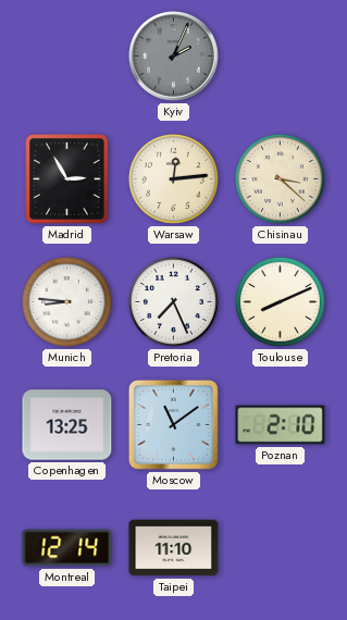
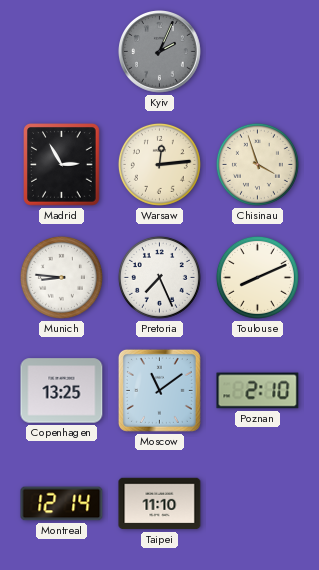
Chisinau: 3:22 -> 3:57 (257, 164)
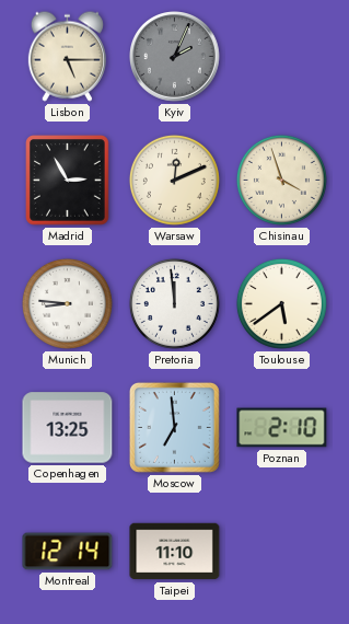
Lisbon: none -> 5:15 (67, 56)
Warsaw: 12:14 -> 12:11 (174, 180)
Pretoria: 7:26 -> 11:59 (174, 303)
Toulouse: 8:11 -> 5:39 (281, 303)
Moscow: 11:09 -> 6:59 (174, 427)
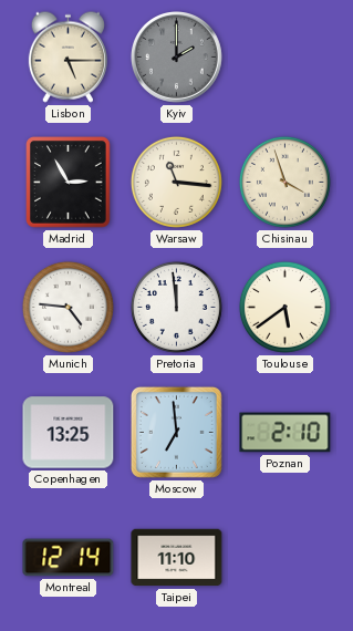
Kyiv: 2:04 -> 2:00 (177, 58)
Warsaw: 12:11 -> 11:16 (176, 182)
Munich: 8:46 -> 4:46 (68, 307)
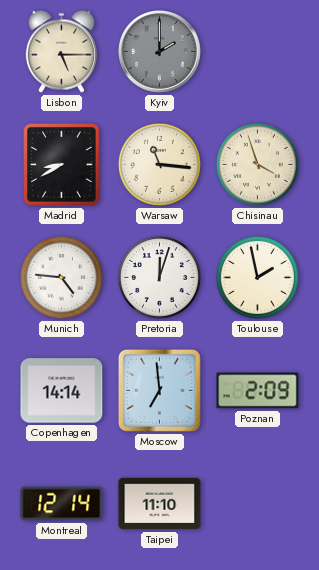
Madrid: 2:55 -> 8:40 (62, 165)
Pretoria: 11:59 -> 12:03 (159, 277)
Toulouse: 5:39 -> 1:58 (257, 277)
Copenhagen: 13:25 -> 14:14 (62, 391)
Poznan: 2:10 -> 2:09 (258, 391)
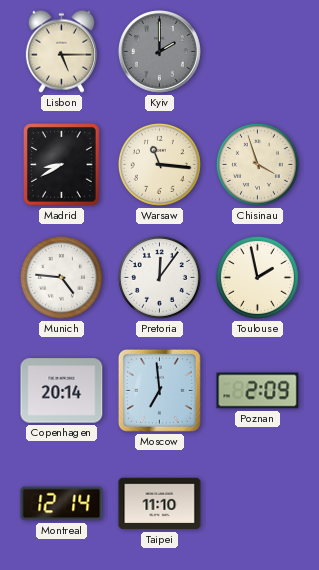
Pretoria: 12:03 -> 12:06 (159, 277)
Copenhagen: 14:14 -> 20:14 (62, 391)
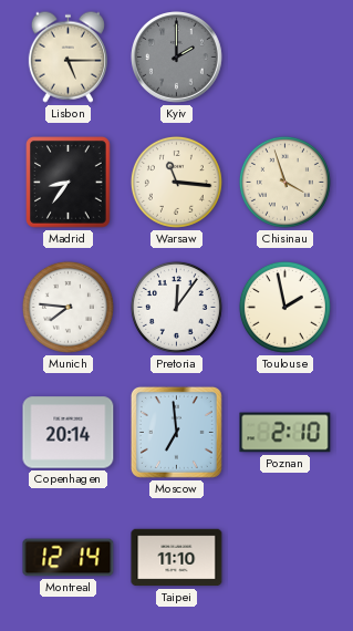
Madrid: 8:40 -> 8:36 (69, 183)
Munich: 4:46 -> 7:46 (68, 307)
Poznan: 2:09 -> 2:10 (285, 433)
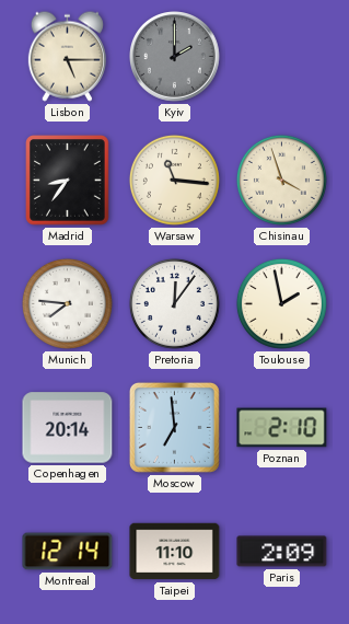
Paris: none -> 2:09 (282, 552)
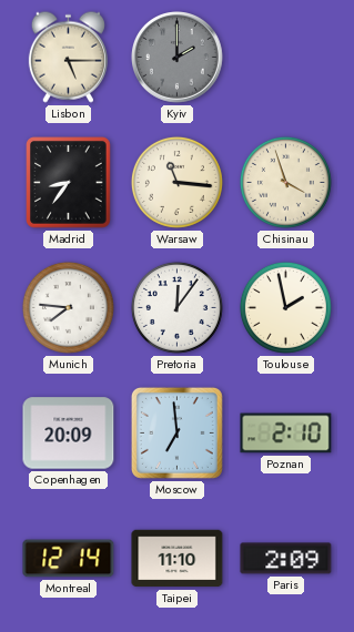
Copenhagen: 20:14 -> 20:09 (69, 434)
